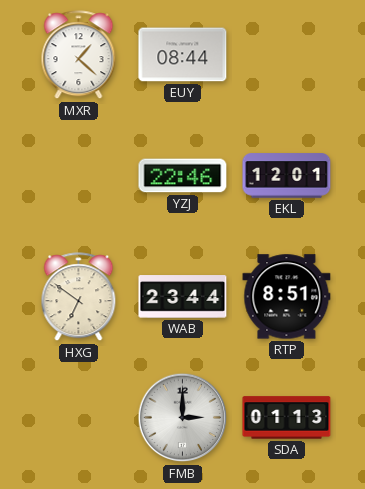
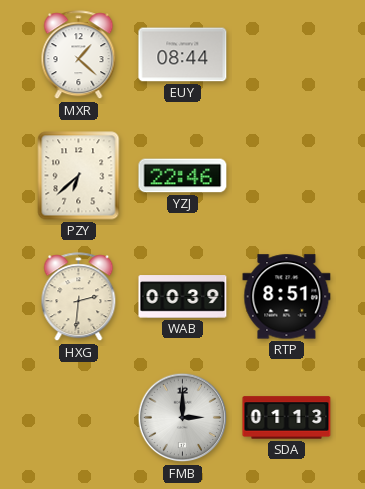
PZY: none -> 6:38 (79, 176)
EKL: 12:01 -> none (287, 176)
HXG: 6:51 -> 2:31 (79, 297)
WAB: 23:44 -> 00:39 (183, 297)
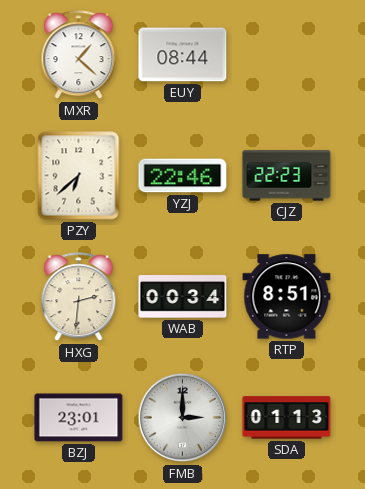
CJZ: none -> 22:23 (287, 176)
WAB: 00:39 -> 00:34 (183, 297)
BZJ: none -> 23:01 (79, 418)
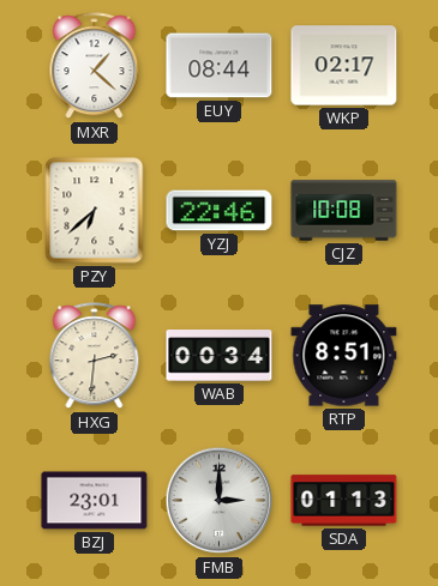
WKP: none -> 02:17 (344, 66)
CJZ: 22:23 -> 10:08 (344, 211)
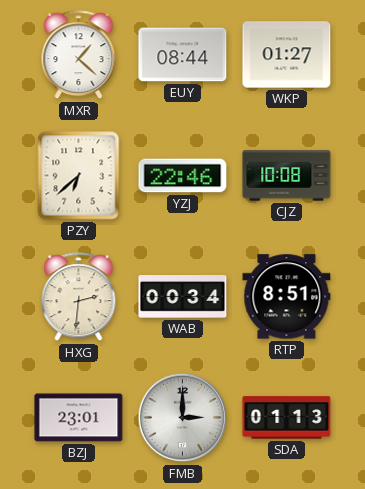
WKP: 02:17 -> 01:27 (287, 55)
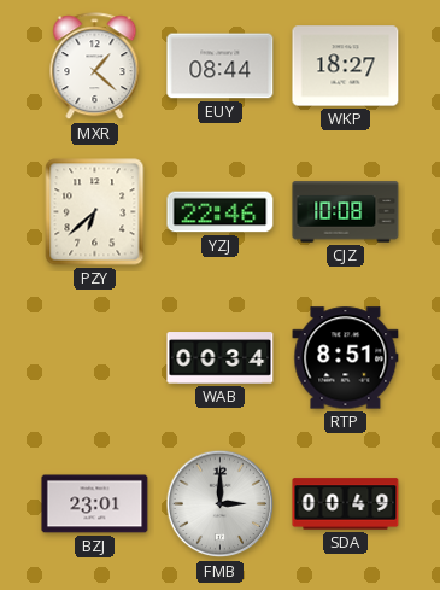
WKP: 01:27 -> 18:27 (346, 66)
HXG: 2:31 -> none (79, 297)
SDA: 01:13 -> 00:49 (346, 504)
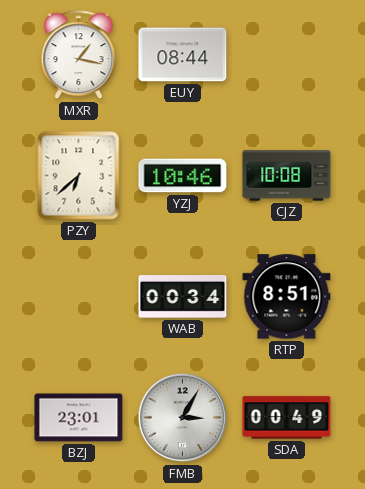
MXR: 1:22 -> 1:17 (79, 55)
WKP: 18:27 -> none (346, 66)
YZJ: 22:46 -> 10:46 (183, 176)
FMB: 3:00 -> 3:05 (183, 418)
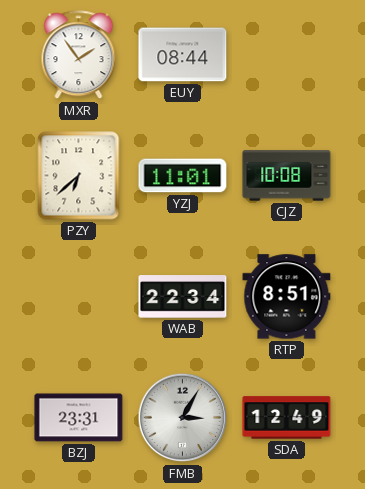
MXR: 1:17 -> 1:54 (79, 55)
YZJ: 10:46 -> 11:01 (183, 176)
WAB: 00:34 -> 22:34 (183, 297)
BZJ: 23:01 -> 23:31 (79, 418)
SDA: 00:49 -> 12:49 (287, 418)
